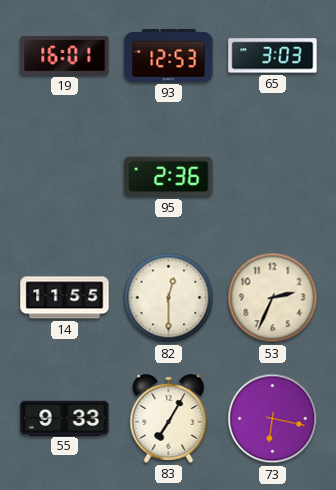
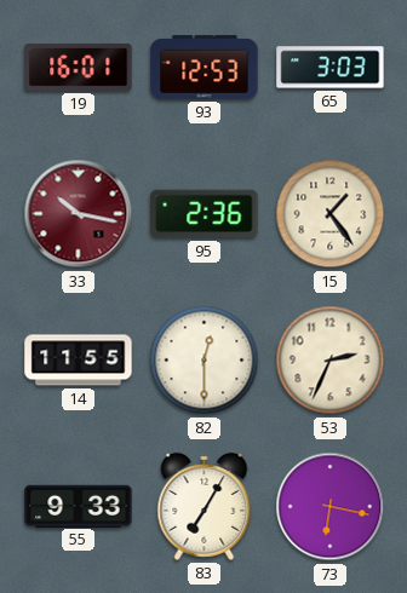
33: none -> 10:17 (79, 214)
15: none -> 1:24 (331, 214)
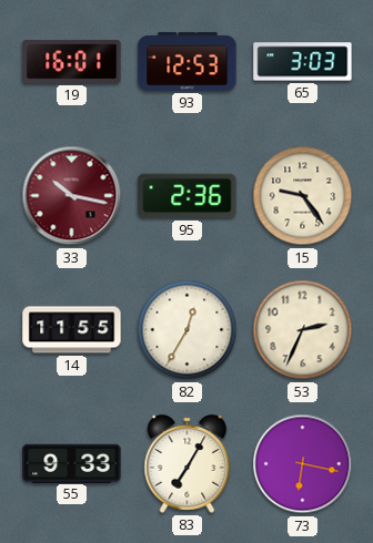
15: 1:24 -> 9:24 (303, 196)
82: 12:30 -> 12:35 (188, 330)
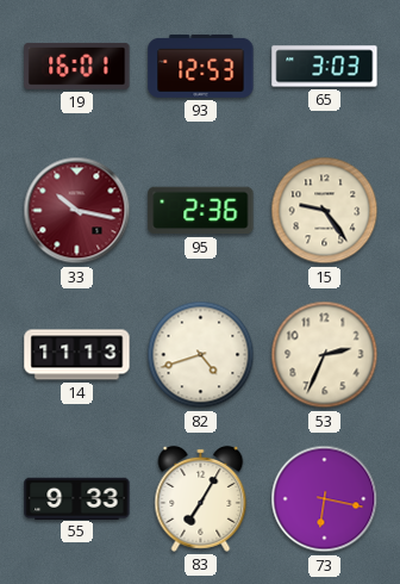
14: 11:55 -> 11:13 (77, 355)
82: 12:35 -> 4:42 (201, 355)
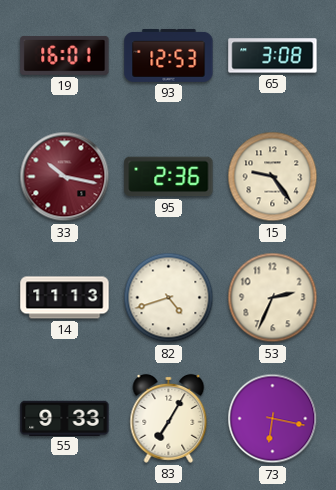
65: 3:03 -> 3:08 (273, 56)
